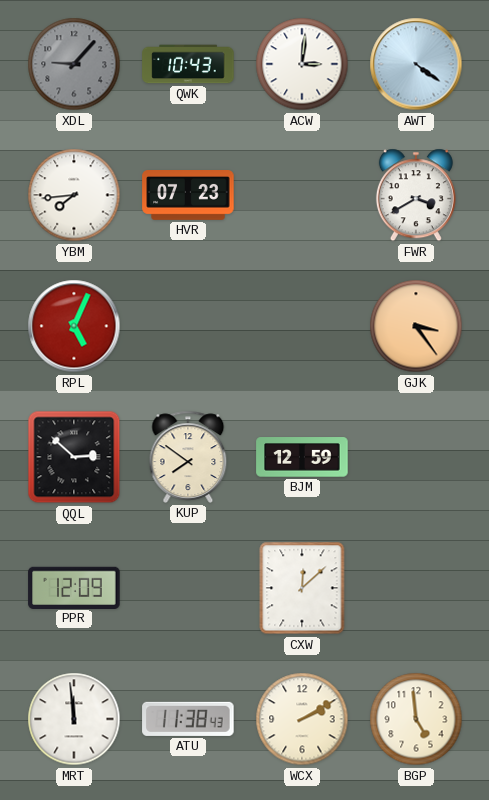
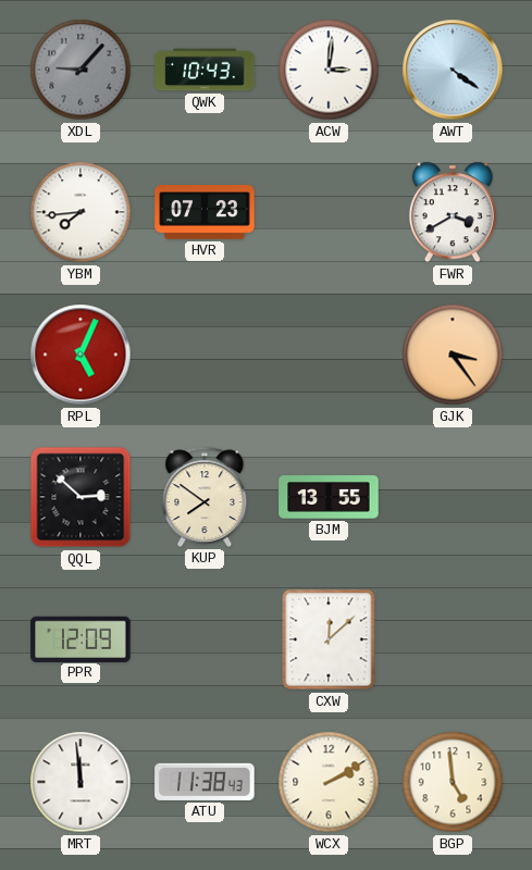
BJM: 12:59 -> 13:55 (329, 497)
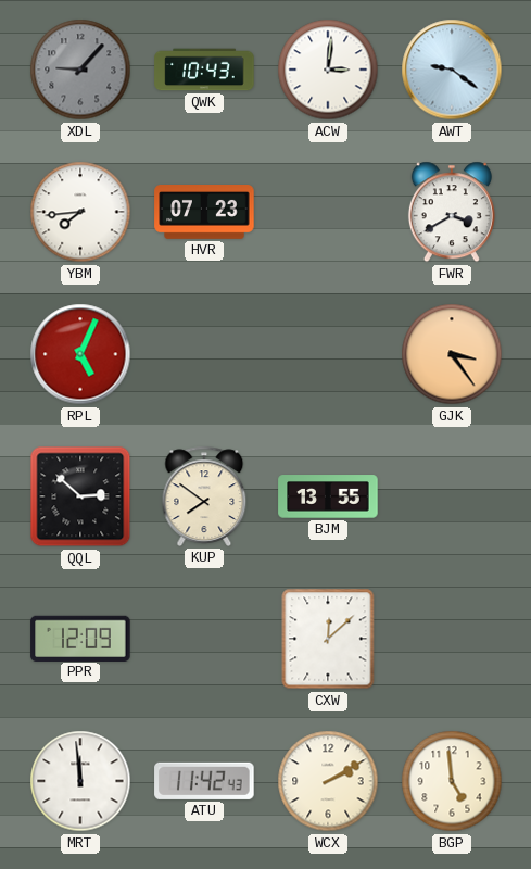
AWT: 4:21 -> 9:21 (452, 70)
ATU: 11:38 -> 11:42 (204, 781)
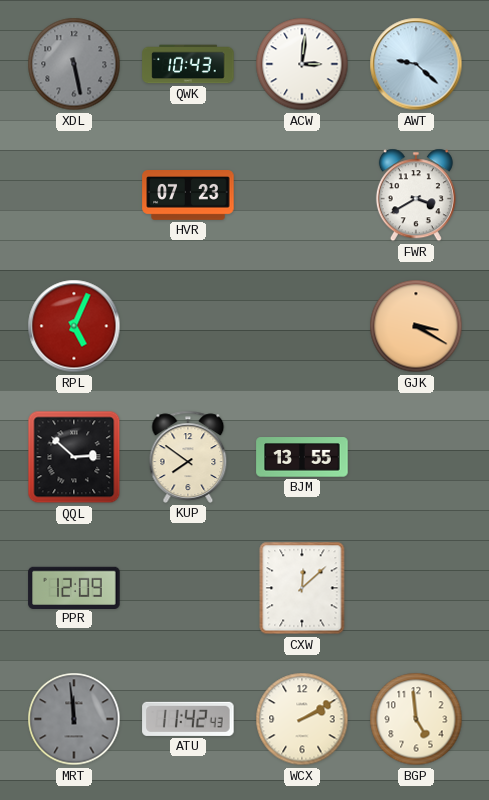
XDL: 9:07 -> 5:28 (74, 64)
AWT: 9:21 -> 9:22 (416, 64)
YBM: 7:44 -> none (80, 212)
GJK: 3:24 -> 3:20 (416, 326)
MRT dial: white -> grey (74, 719)
